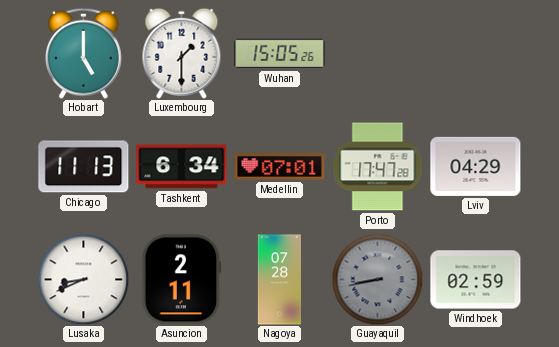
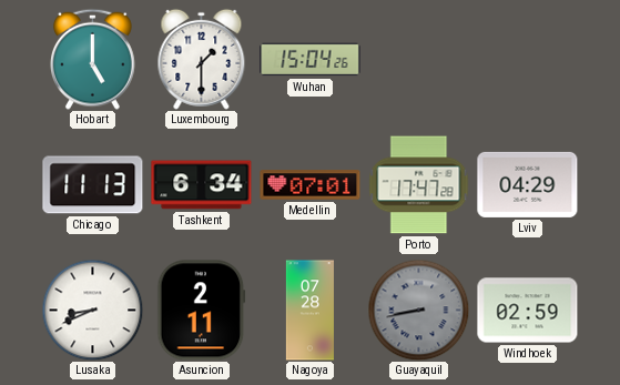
Wuhan: 15:05 -> 15:04 (311, 60)
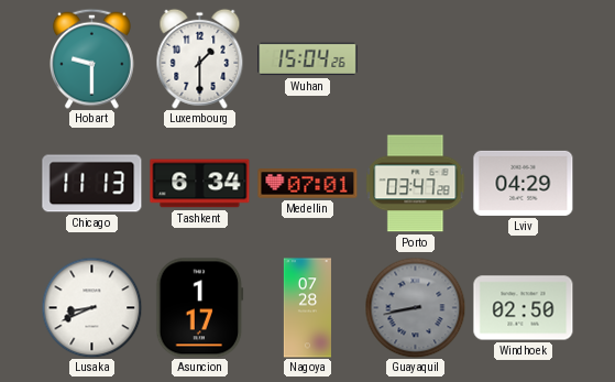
Hobart: 5:00 -> 9:30 (92, 58)
Porto: 17:47 -> 03:47 (416, 184)
Asuncion: 2:11 -> 1:17 (200, 308)
Windhoek: 02:59 -> 02:50 (524, 308)
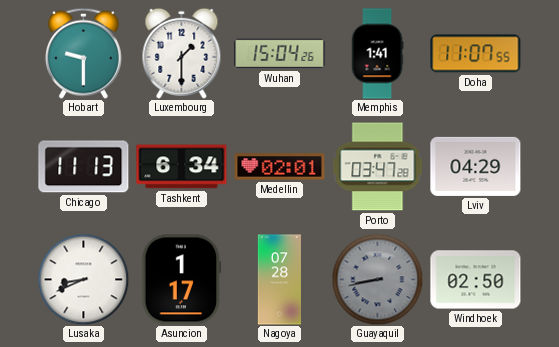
Memphis: none -> 1:41 (377, 54)
Doha: none -> 11:07 (476, 54)
Medellin: 07:01 -> 02:01 (280, 167)
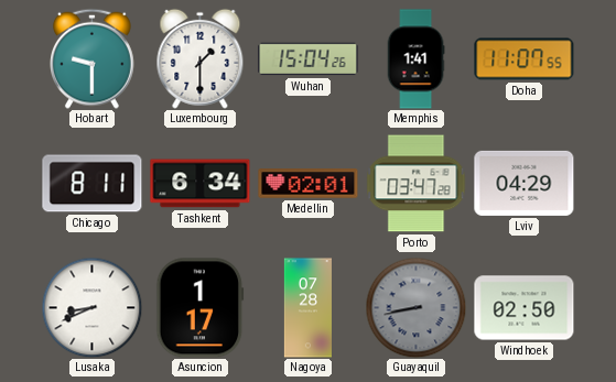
Chicago: 11:13 -> 8:11 (93, 184)
